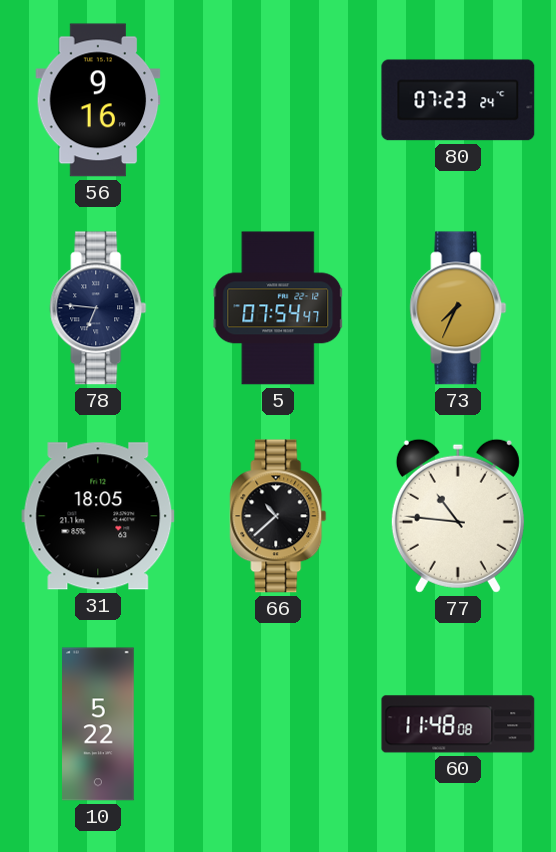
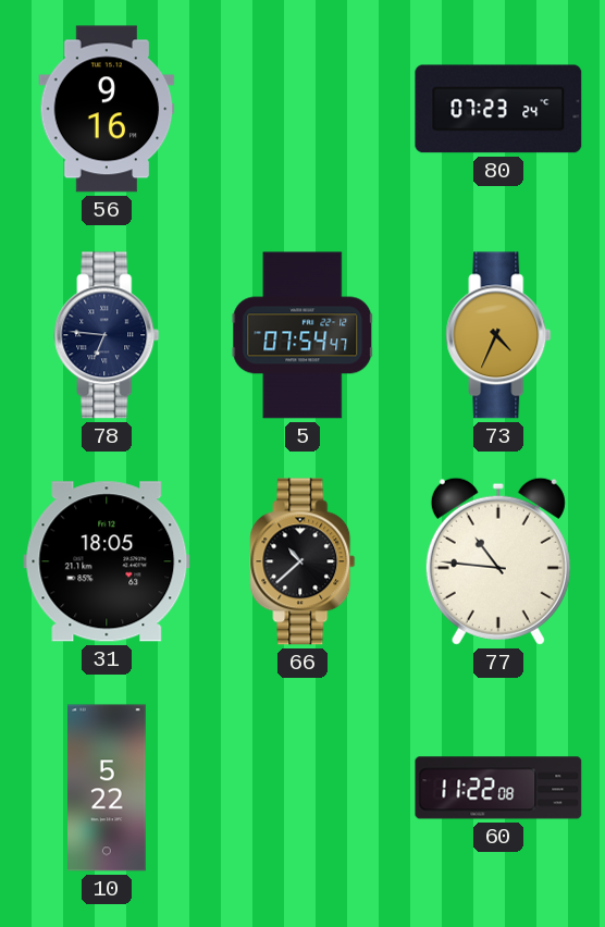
73: 7:34 -> 4:34 (498, 335)
60: 11:48 -> 11:22 (498, 788)
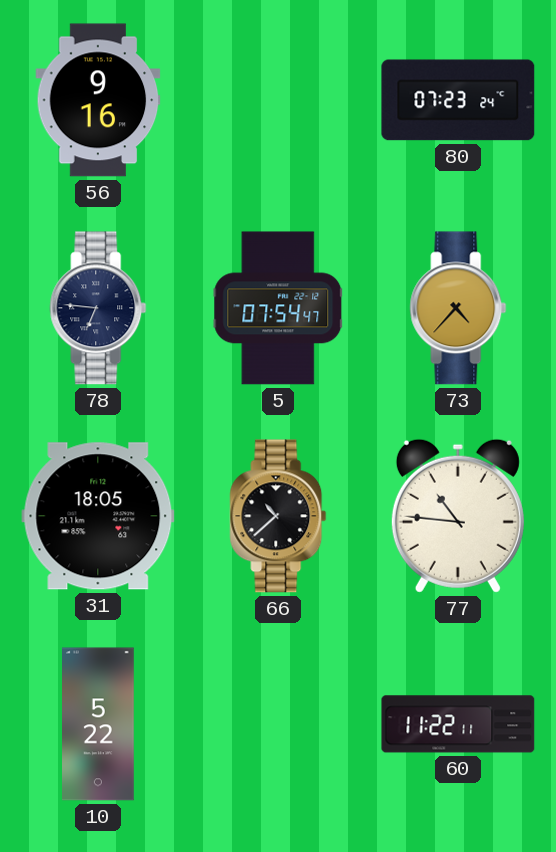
73: 4:34 -> 4:37 (458, 308)
60: 11:22:08 -> 11:22:11 (458, 724)
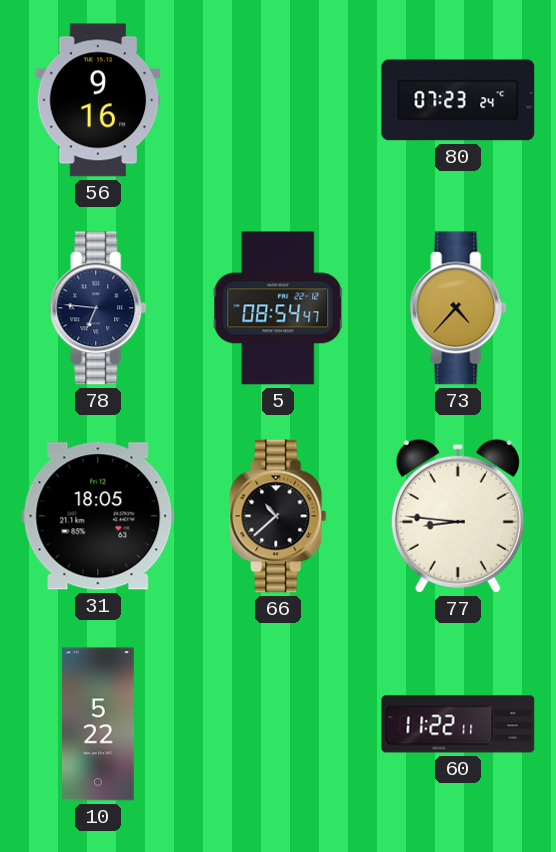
5: 07:54 -> 08:54 (278, 308)
77: 10:46 -> 8:46 (458, 516)
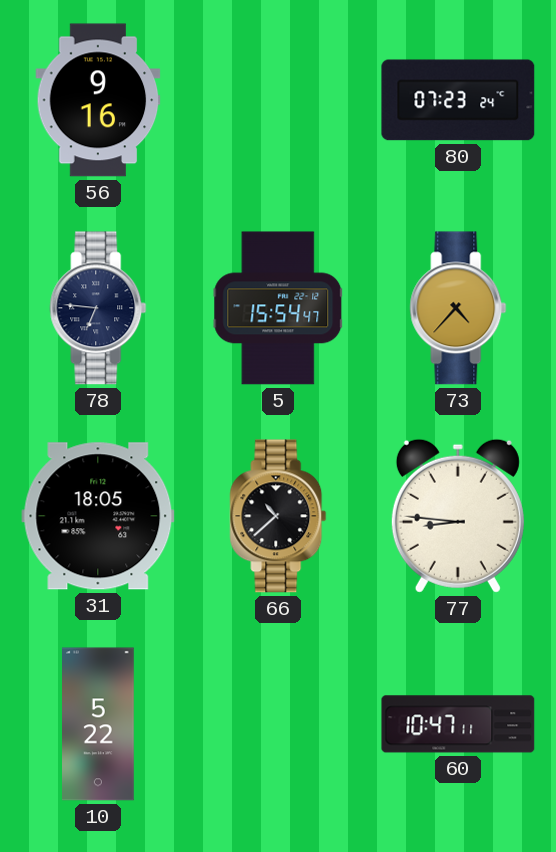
5: 08:54 -> 15:54 (278, 308)
60: 11:22 -> 10:47 (458, 724)
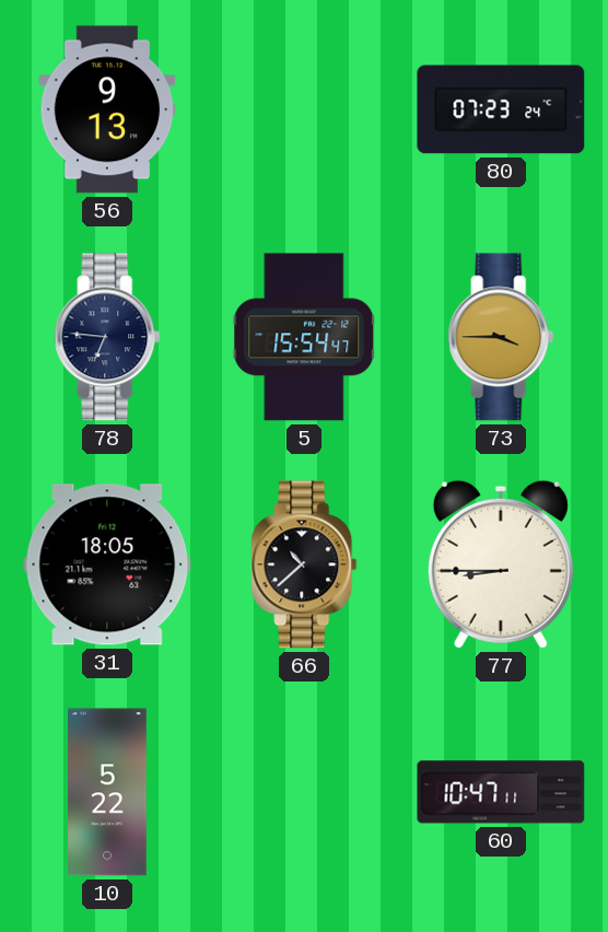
56: 9:16 -> 9:13 (107, 109)
73: 4:37 -> 3:45 (501, 337)
77: 8:46 -> 8:45 (501, 564)
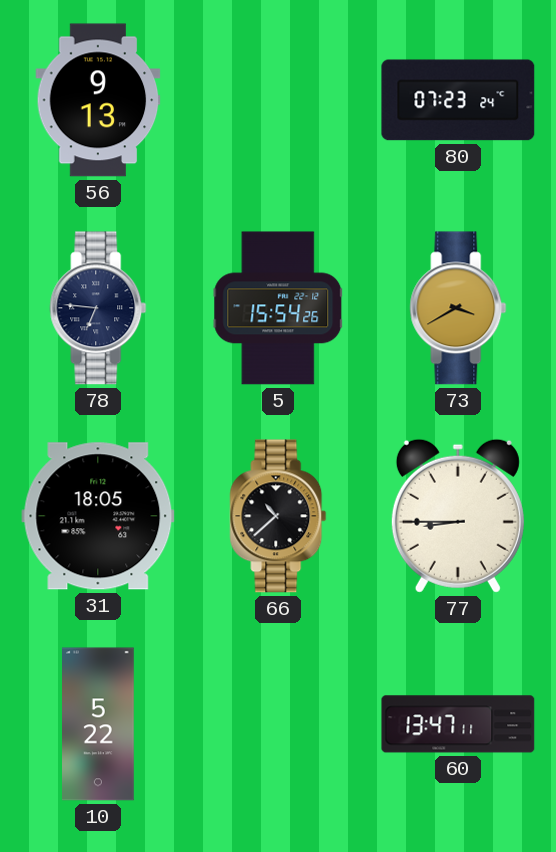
5: 15:54:47 -> 15:54:26 (278, 308)
73: 3:45 -> 3:40 (458, 308)
60: 10:47 -> 13:47 (458, 724)
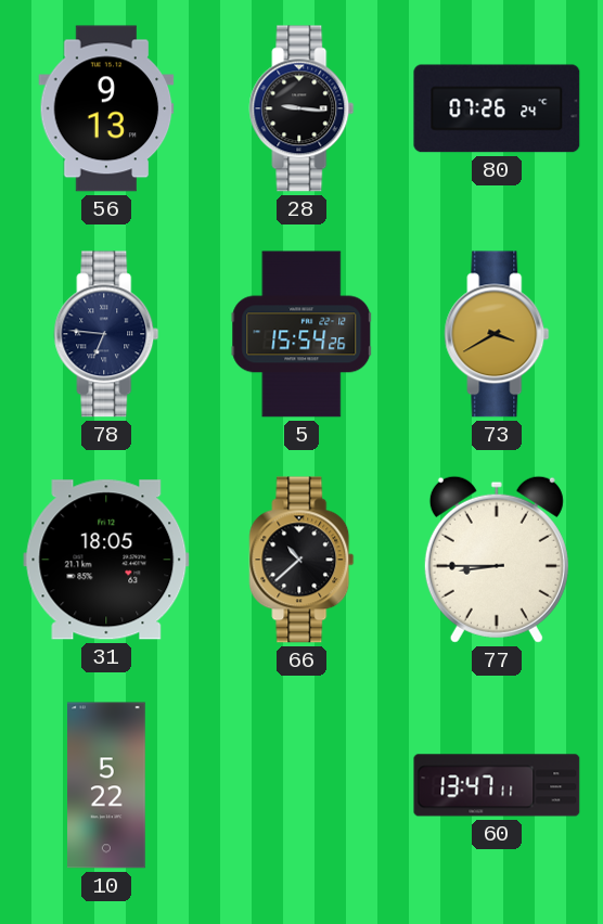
28: none -> 9:16 (301, 108)
80: 07:23 -> 07:26 (497, 108)
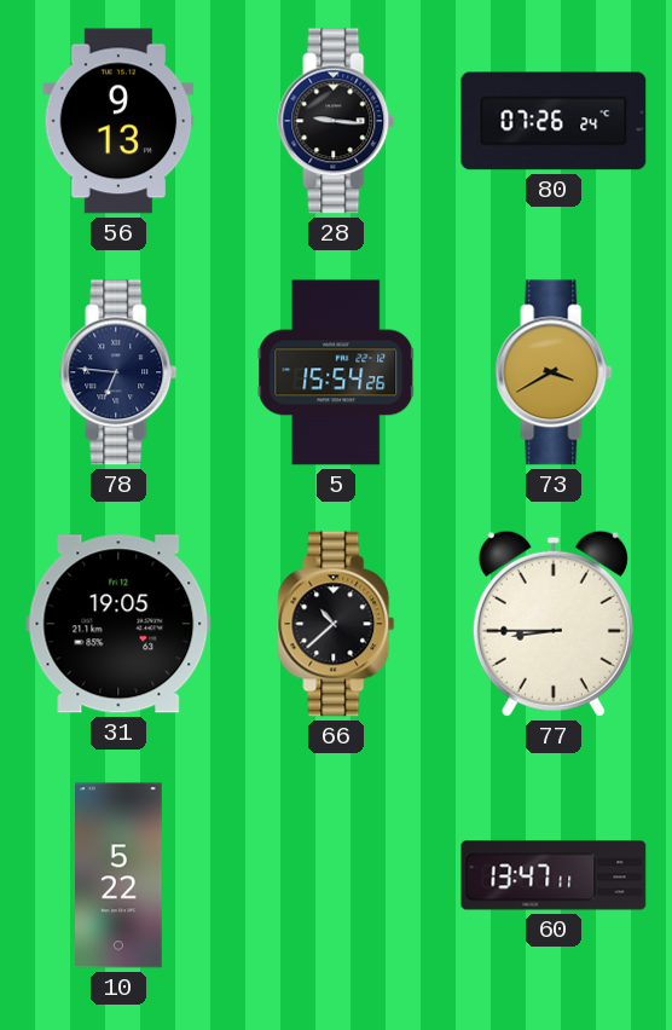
31: 18:05 -> 19:05 (118, 624)
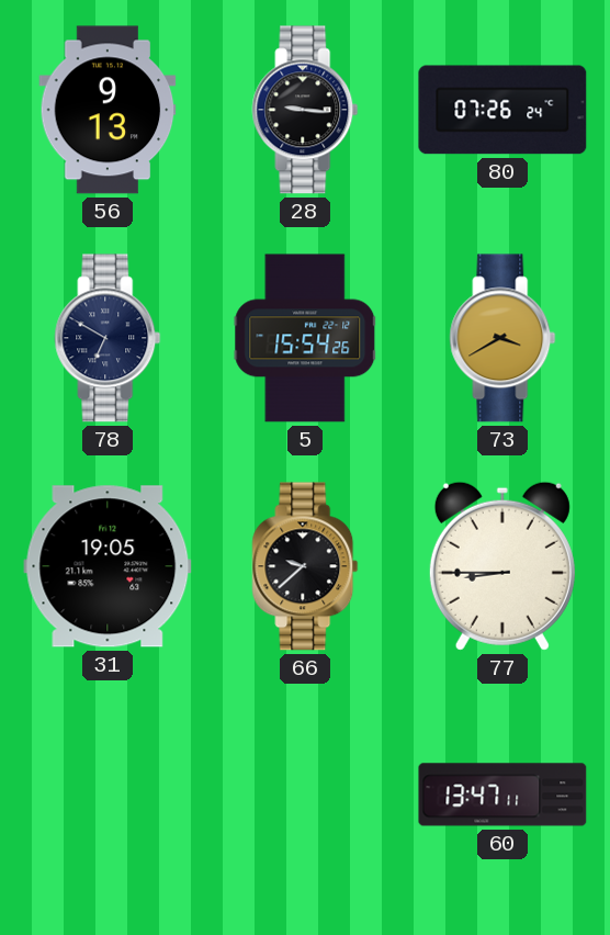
78: 6:46 -> 6:50 (108, 338)
66: 10:38 -> 9:38 (305, 566)
10: 5:22 -> none (120, 875)
